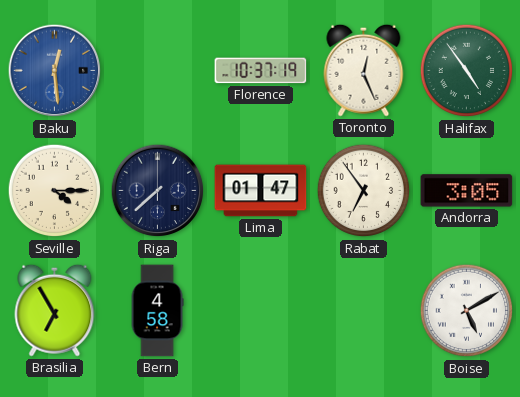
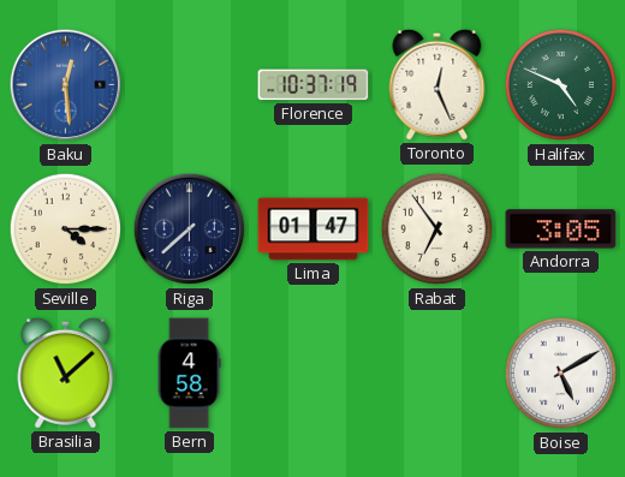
Halifax: 4:54 -> 4:49 (561, 85)
Brasilia: 6:55 -> 11:08 (66, 372)
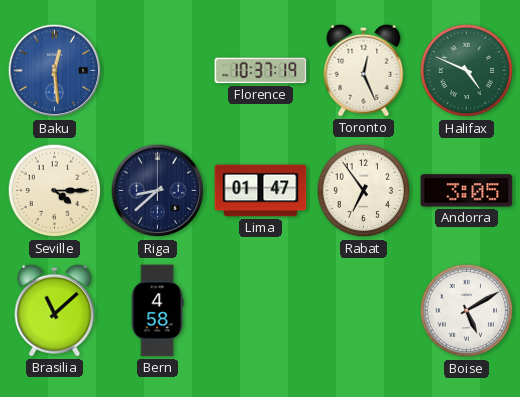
Riga: 7:38 -> 8:38 (158, 191)
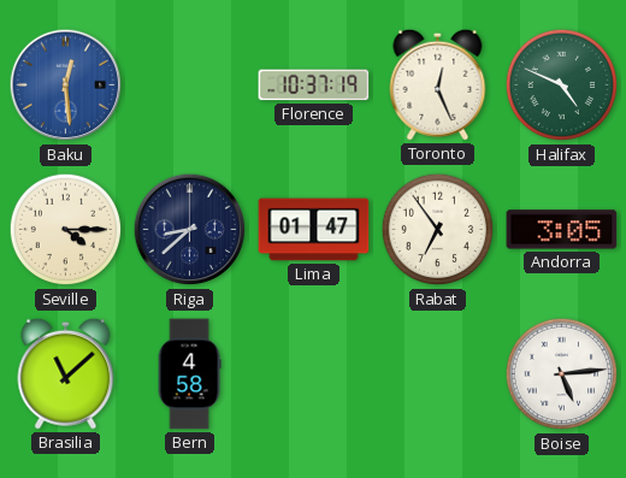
Boise: 5:10 -> 5:14 (562, 374)
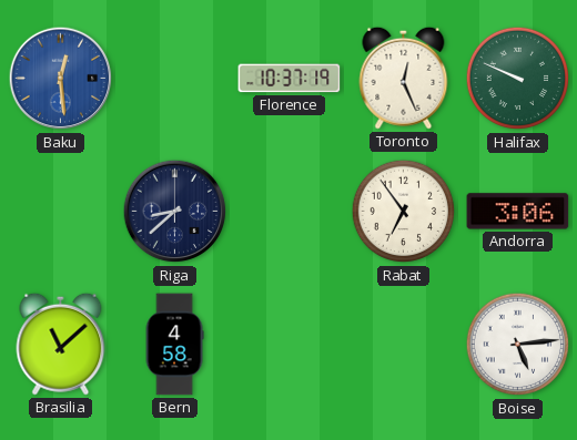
Halifax: 4:49 -> 9:49 (518, 79)
Seville: 4:15 -> none (66, 230)
Lima: 01:47 -> none (314, 230)
Andorra: 3:05 -> 3:06 (518, 212)
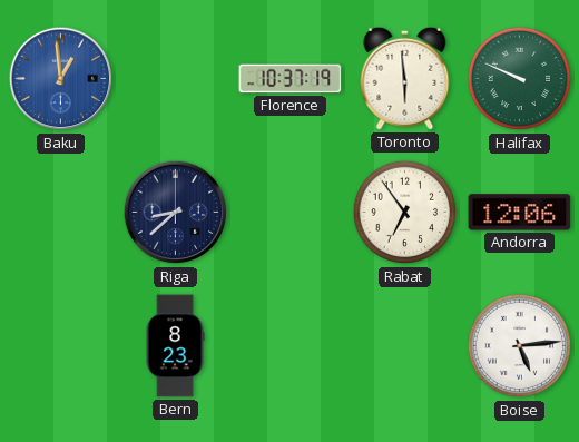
Baku: 12:29 -> 12:59 (61, 79)
Toronto: 12:26 -> 5:59 (405, 78)
Andorra: 3:06 -> 12:06 (520, 213)
Brasilia: 11:08 -> none (61, 344)
Bern: 4:58 -> 8:23 (175, 346)
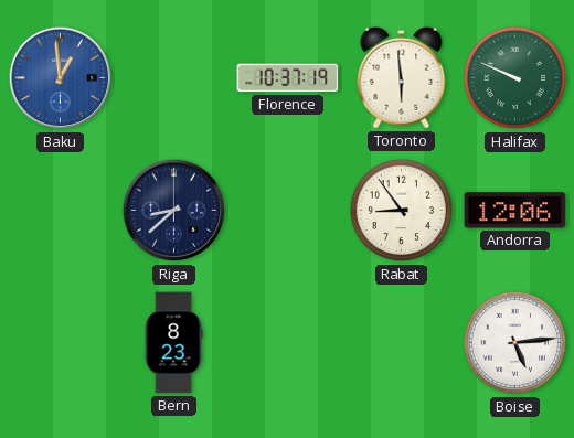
Rabat: 6:54 -> 8:54 (402, 211)
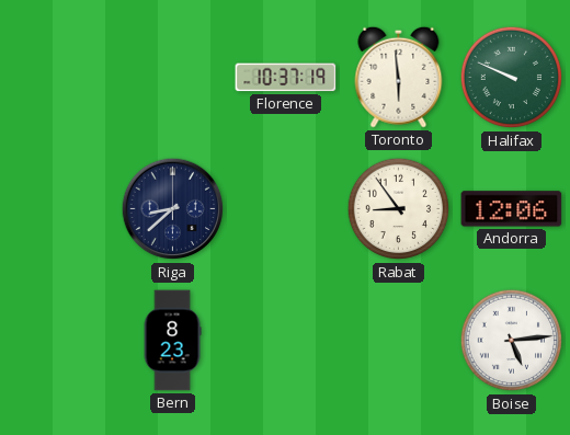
Baku: 12:59 -> none (61, 78)
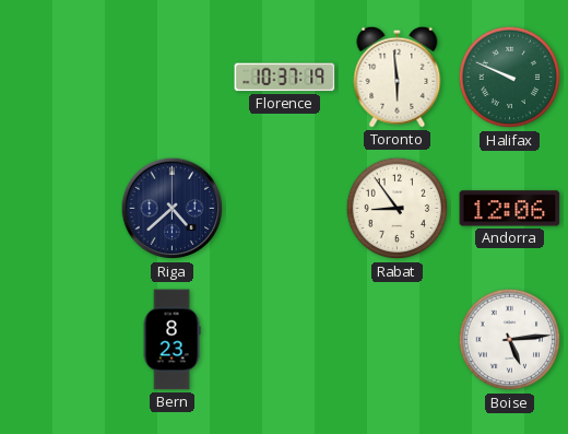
Riga: 8:38 -> 4:38 (173, 209)
